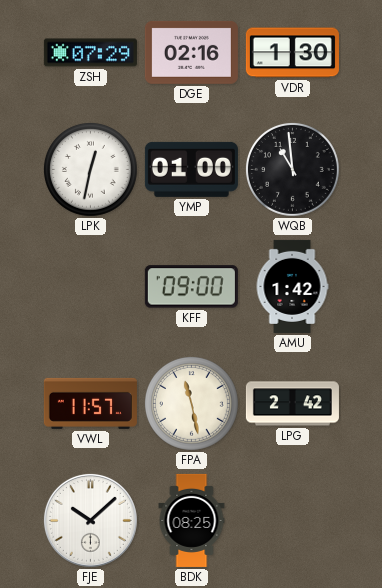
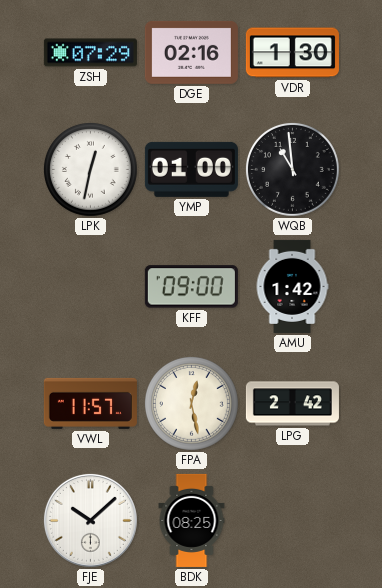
FPA: 11:28 -> 12:28 (192, 404)
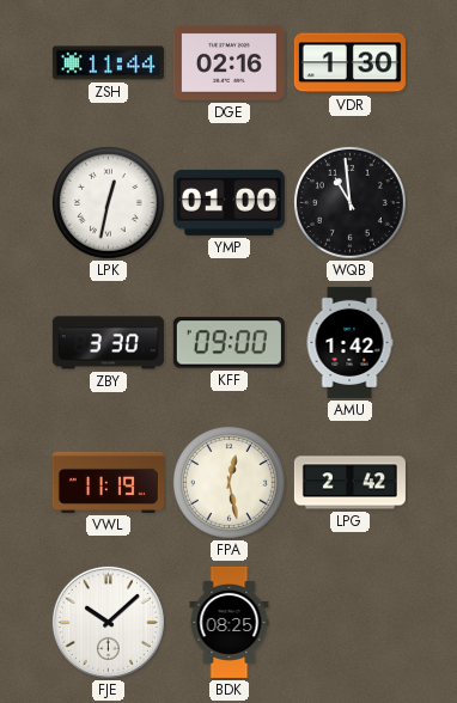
ZSH: 07:29 -> 11:44 (108, 63)
ZBY: none -> 3:30 (108, 343)
VWL: 11:57 -> 11:19 (108, 482)
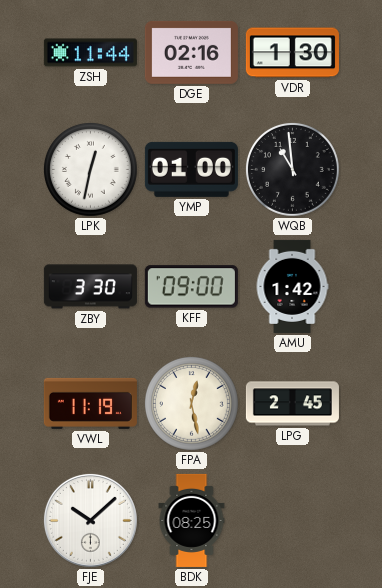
LPG: 2:42 -> 2:45 (292, 404)
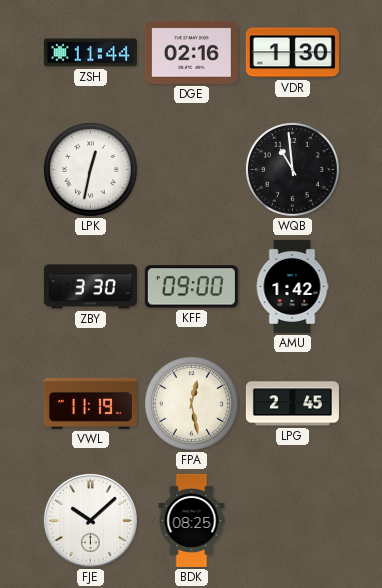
YMP: 01:00 -> none (191, 169)
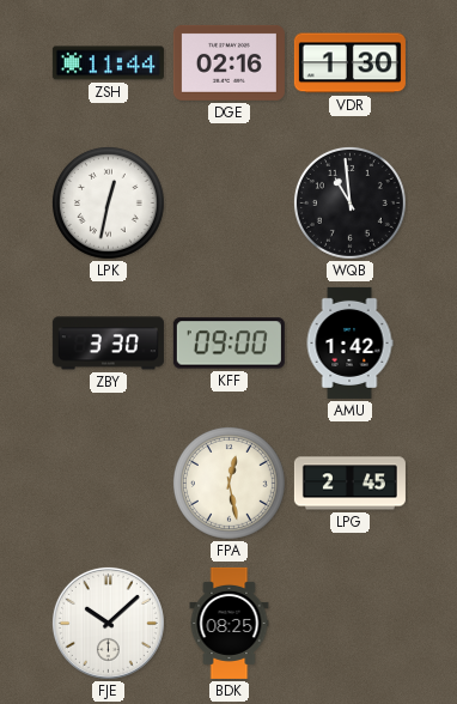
VWL: 11:19 -> none (90, 403)
